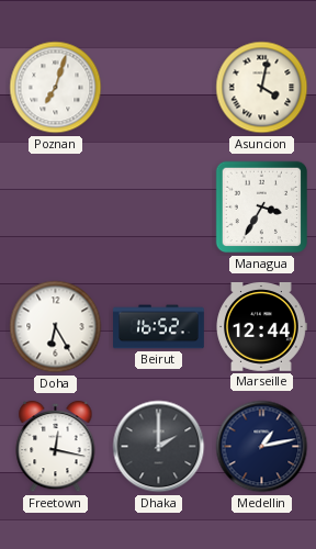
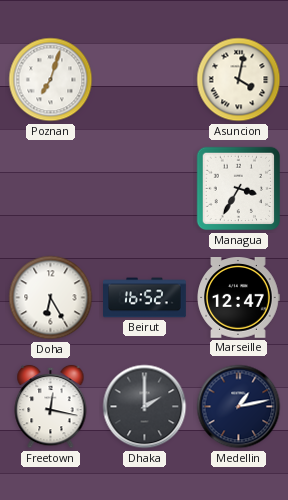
Marseille: 12:44 -> 12:47 (238, 298)
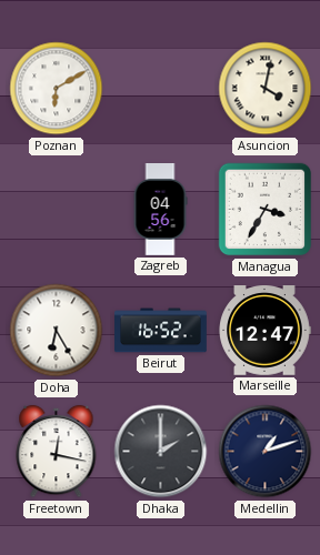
Poznan: 7:03 -> 6:10 (57, 89)
Zagreb: none -> 04:56 (160, 210)
Medellin: 1:13 -> 1:12 (266, 452)
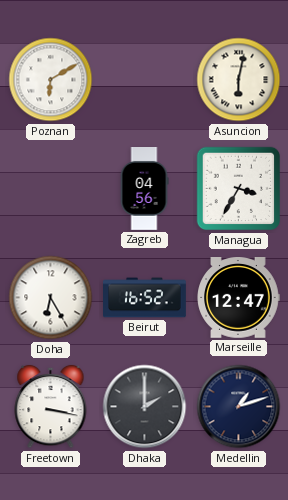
Asuncion: 4:02 -> 6:02 (239, 80)
Freetown: 12:17 -> 3:17 (51, 407)
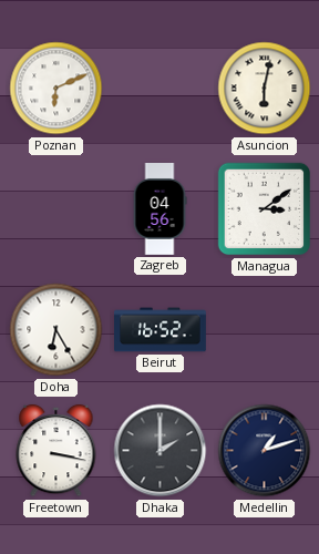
Poznan: 6:10 -> 6:11 (56, 89)
Managua: 3:35 -> 3:09 (265, 209)
Marseille: 12:47 -> none (238, 298)
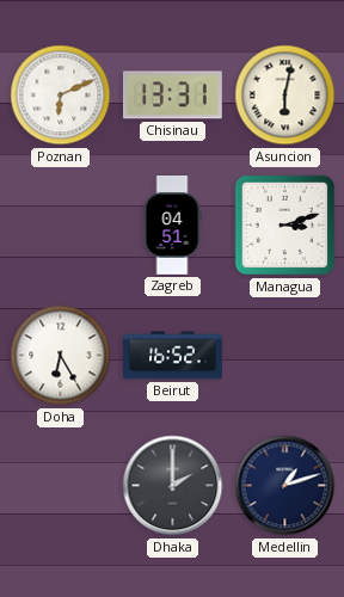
Chisinau: none -> 13:31 (172, 96)
Zagreb: 04:56 -> 04:51 (172, 226)
Managua: 3:09 -> 3:12 (285, 226)
Freetown: 3:17 -> none (56, 451)
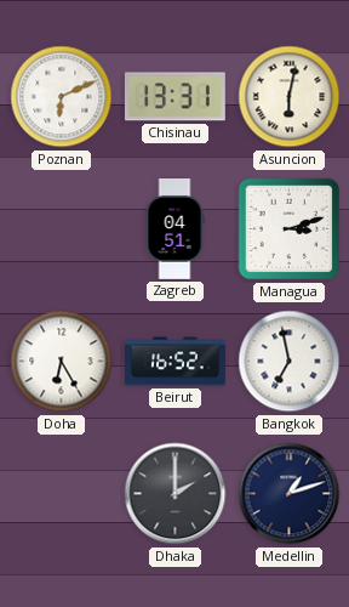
Bangkok: none -> 6:58 (290, 362)
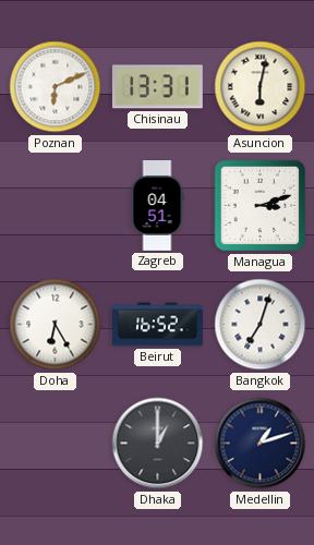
Bangkok: 6:58 -> 7:03 (261, 325)
Dhaka: 2:00 -> 1:00 (158, 444)
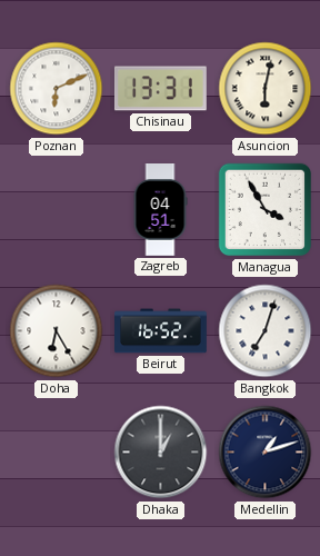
Managua: 3:12 -> 3:55 (266, 210)
